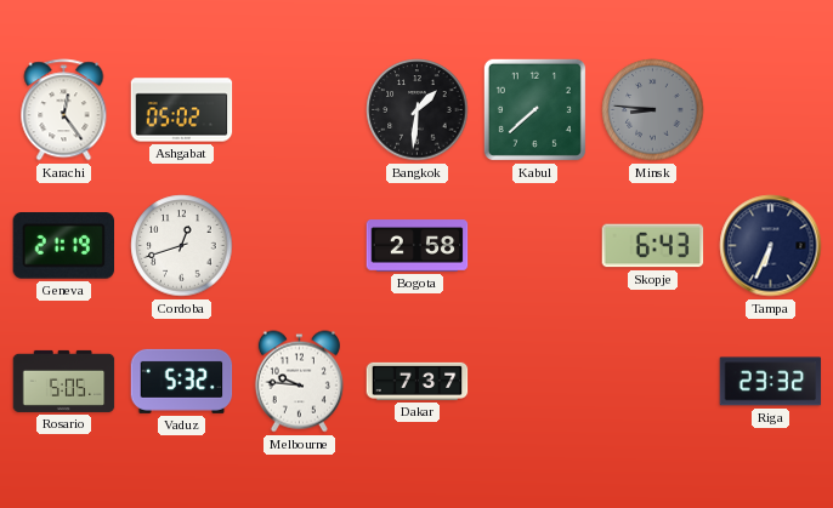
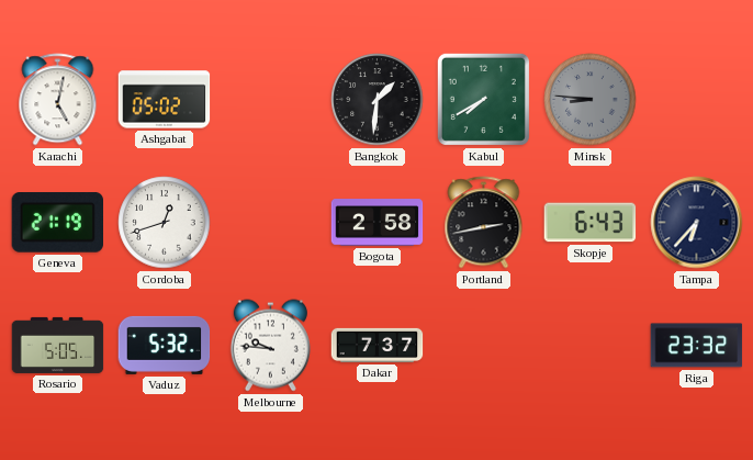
Karachi: 12:24 -> 5:02 (58, 100)
Kabul: 7:38 -> 7:40 (483, 99)
Portland: none -> 2:43 (484, 223)
Tampa: 6:34 -> 6:37 (697, 223)
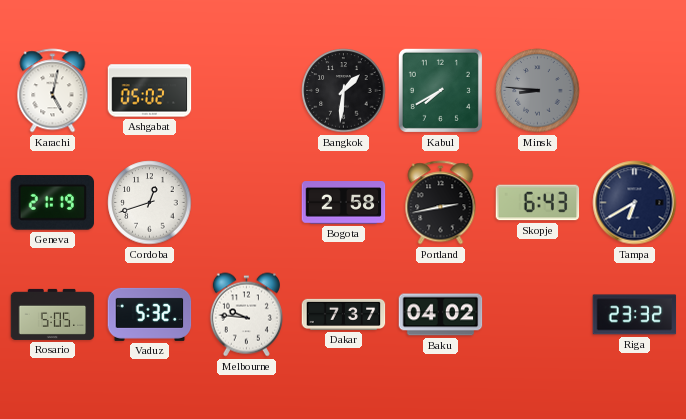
Tampa: 6:37 -> 6:40 (635, 203)
Baku: none -> 04:02 (441, 315)
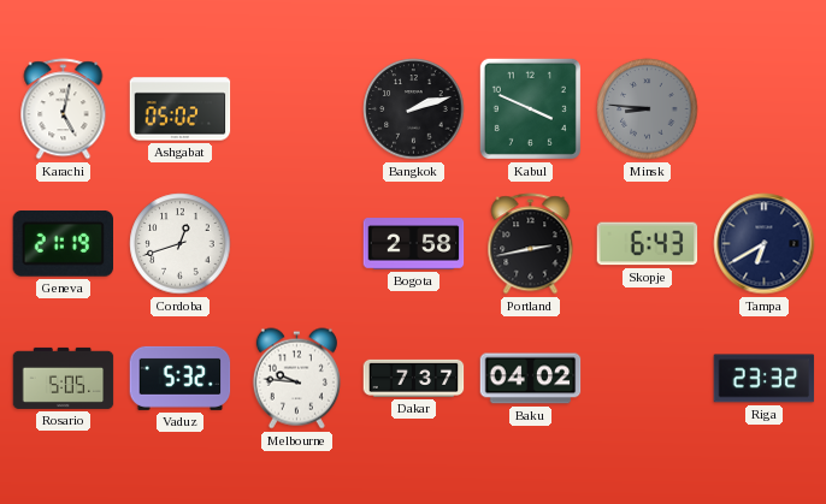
Bangkok: 1:31 -> 2:12 (414, 109)
Kabul: 7:40 -> 3:49 (530, 108)
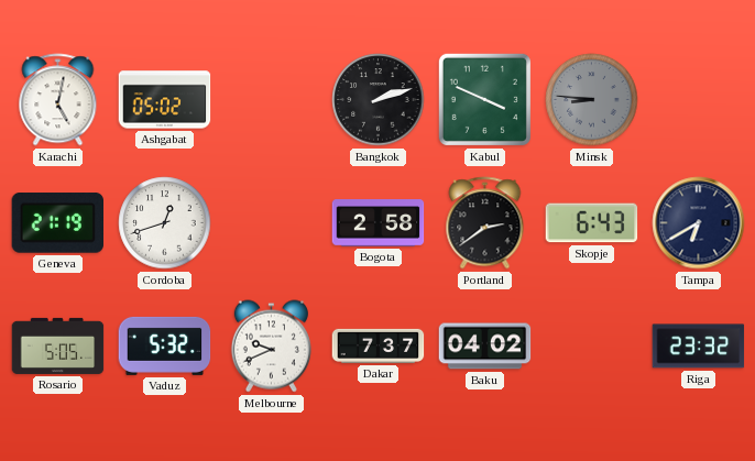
Portland: 2:43 -> 2:39 (485, 223)
Melbourne: 9:46 -> 9:41 (271, 347)
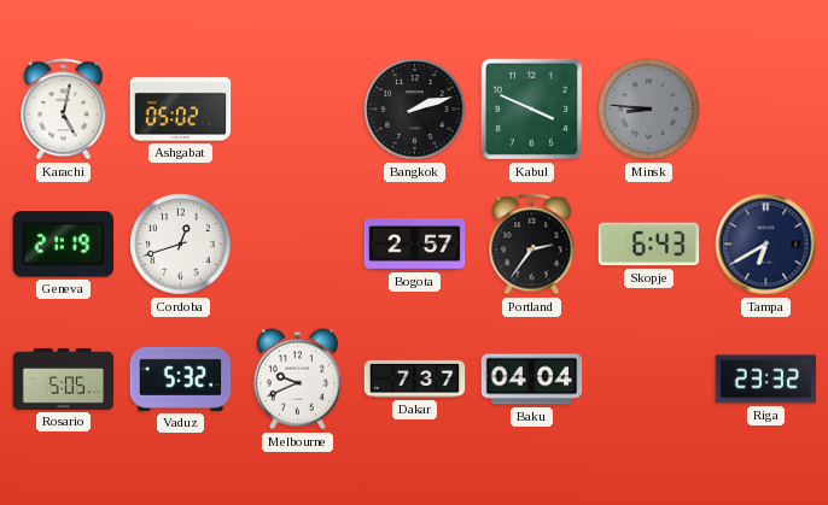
Bogota: 2:58 -> 2:57 (415, 245)
Portland: 2:39 -> 2:36 (532, 245)
Baku: 04:02 -> 04:04 (532, 380)
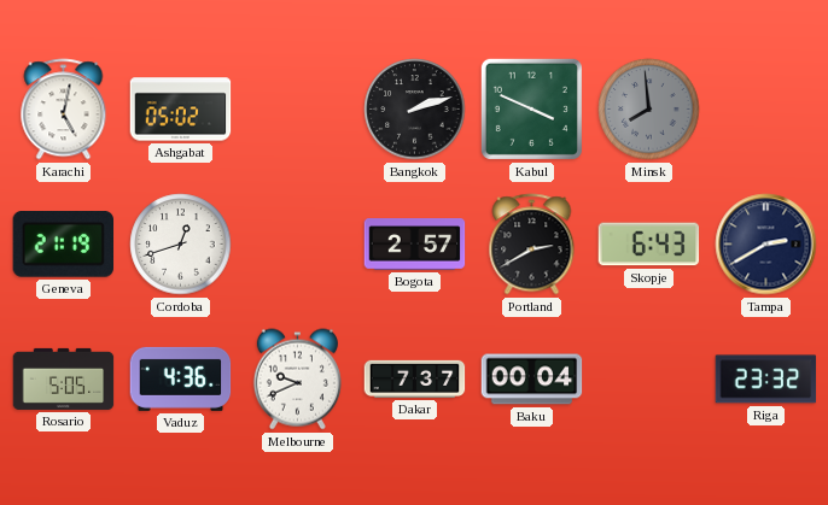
Minsk: 8:46 -> 7:59 (649, 110)
Portland: 2:36 -> 2:40 (532, 245)
Tampa: 6:40 -> 2:40 (766, 245)
Vaduz: 5:32 -> 4:36 (181, 378)
Baku: 04:04 -> 00:04 (532, 380)
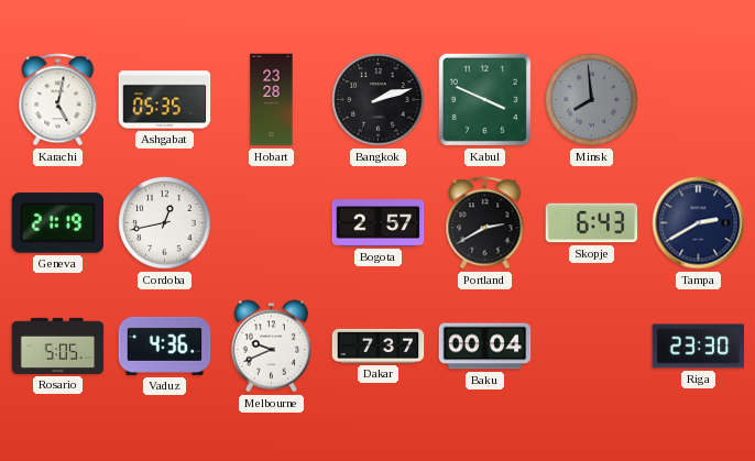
Ashgabat: 05:02 -> 05:35 (165, 100)
Hobart: none -> 23:28 (272, 100)
Cordoba: 12:42 -> 12:43 (165, 223)
Riga: 23:32 -> 23:30 (699, 347)
